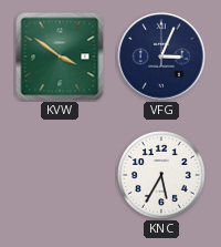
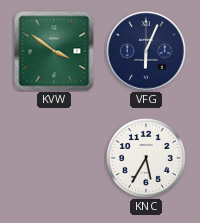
VFG: 3:04 -> 6:04 (146, 51)
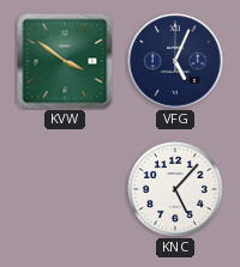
VFG: 6:04 -> 5:04 (175, 61)
KNC: 5:35 -> 5:07 (175, 189)
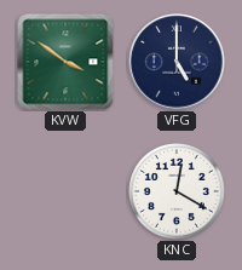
VFG: 5:04 -> 5:00 (177, 62)
KNC: 5:07 -> 12:20 (177, 191)
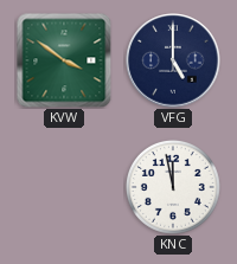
KNC: 12:20 -> 11:58 (173, 187)
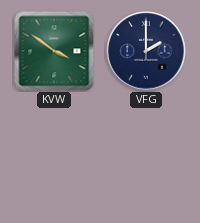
VFG: 5:00 -> 2:00 (146, 51)
KNC: 11:58 -> none (173, 187)
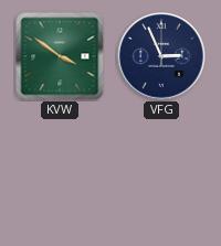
VFG: 2:00 -> 2:56 (161, 56)
